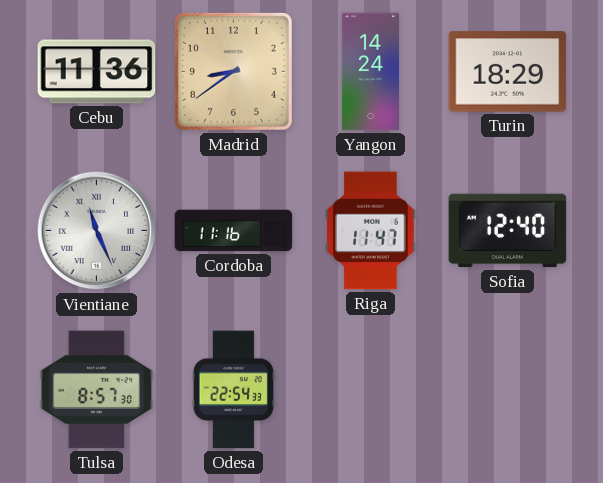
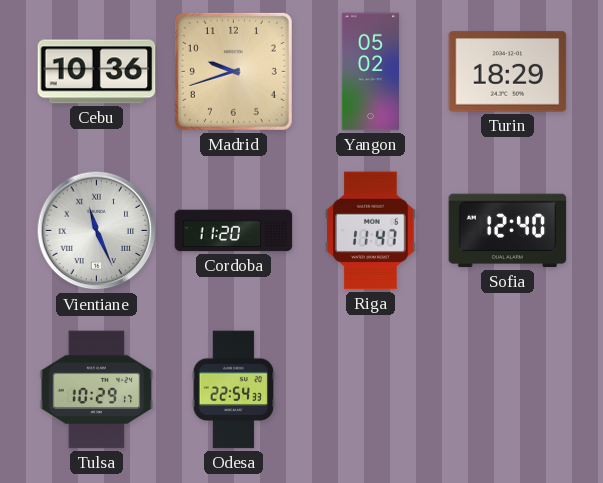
Cebu: 11:36 -> 10:36 (97, 72)
Madrid: 8:39 -> 9:42 (233, 71)
Yangon: 14:24 -> 05:02 (370, 72)
Cordoba: 11:16 -> 11:20 (234, 231)
Tulsa: 8:57 -> 10:29 (97, 390)
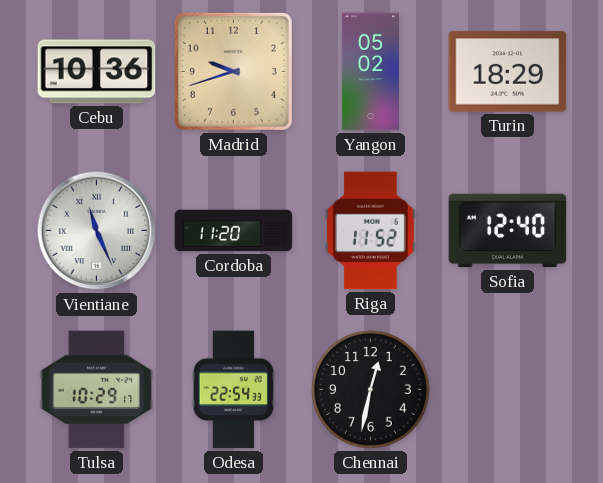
Riga: 11:47 -> 11:52 (371, 231)
Chennai: none -> 12:32 (370, 389)
